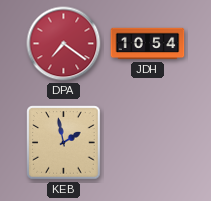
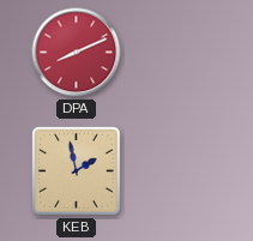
DPA: 7:21 -> 8:11 (77, 53)
JDH: 10:54 -> none (148, 44)
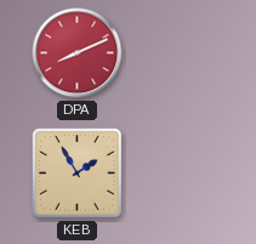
KEB: 1:58 -> 1:55 (78, 174)
